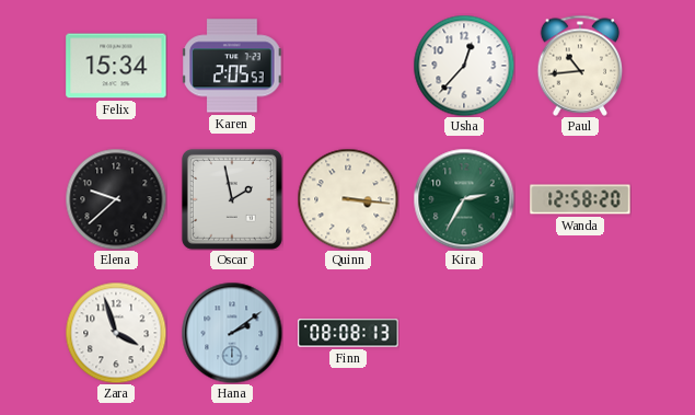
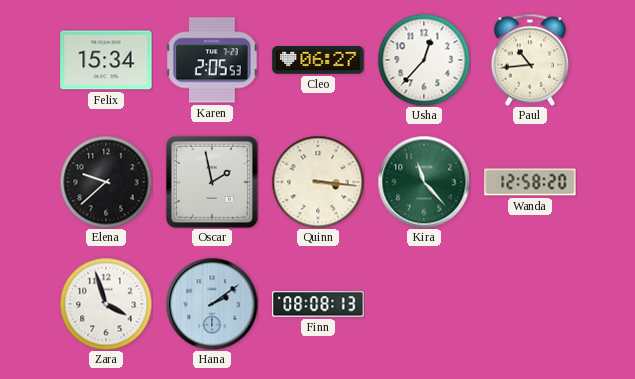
Cleo: none -> 06:27 (318, 60)
Kira: 2:35 -> 11:23 (424, 182)
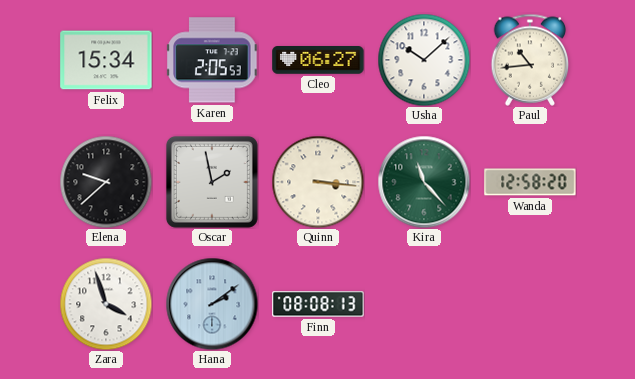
Usha: 12:37 -> 10:08 (424, 60)
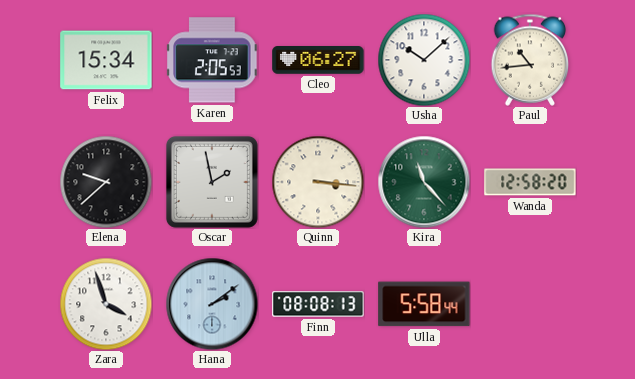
Ulla: none -> 5:58 (424, 304)
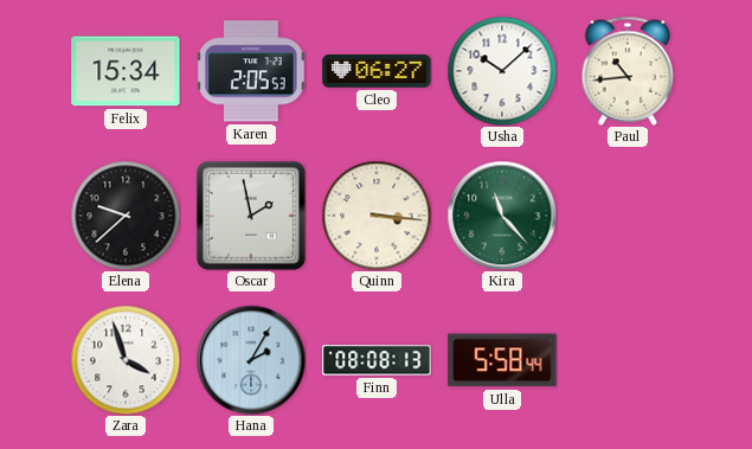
Wanda: 12:58 -> none (530, 182)
Hana: 2:09 -> 2:05 (251, 360)
